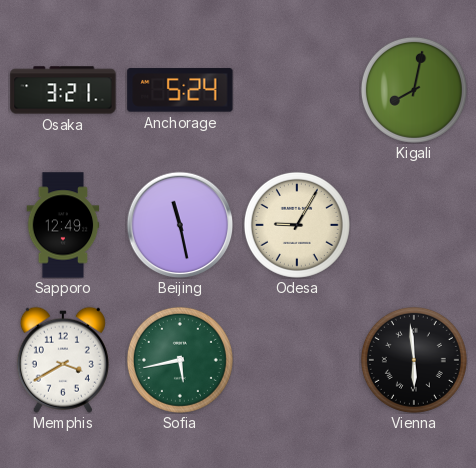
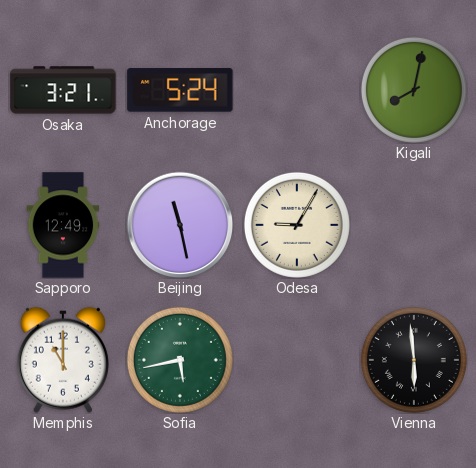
Memphis: 3:40 -> 11:00 (63, 360)
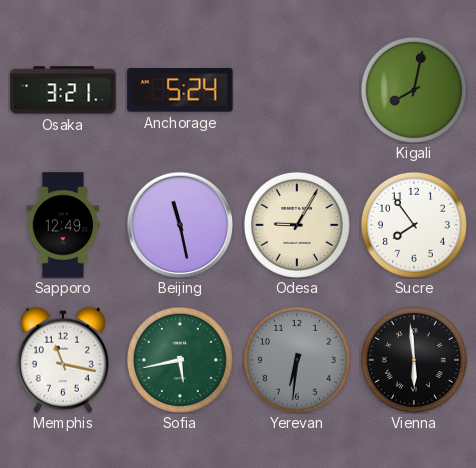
Sucre: none -> 7:54 (414, 225)
Memphis: 11:00 -> 11:17 (63, 360)
Yerevan: none -> 6:31 (297, 360)
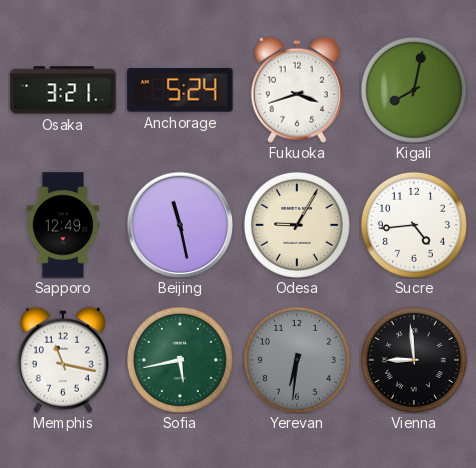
Fukuoka: none -> 3:42 (297, 90)
Sucre: 7:54 -> 4:44 (414, 225)
Vienna: 5:59 -> 8:59 (414, 360)
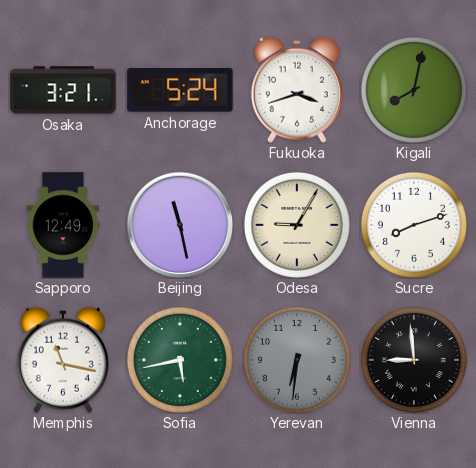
Sucre: 4:44 -> 8:12 (414, 225)
